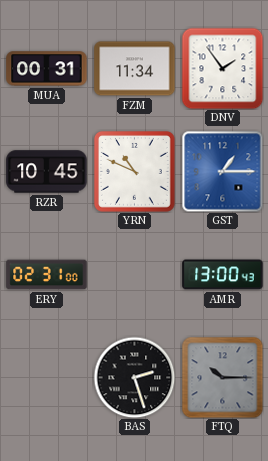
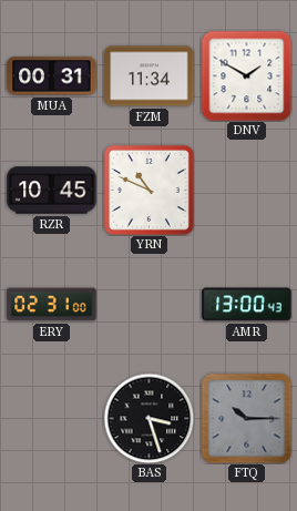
DNV: 1:54 -> 1:50 (246, 75)
GST: 1:15 -> none (222, 171)
BAS: 2:27 -> 3:27 (148, 418)
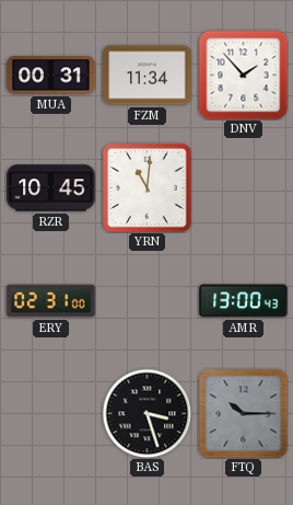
DNV: 1:50 -> 1:53 (243, 74)
YRN: 10:49 -> 11:01 (146, 187)
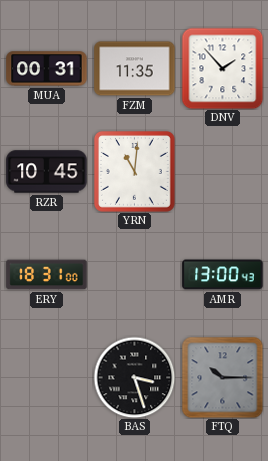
FZM: 11:34 -> 11:35 (135, 69)
ERY: 02:31 -> 18:31 (47, 275)
